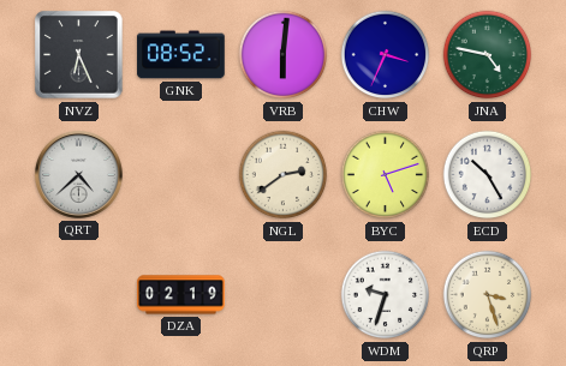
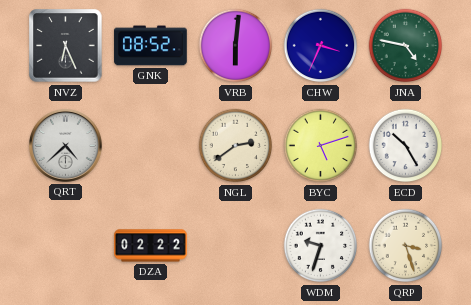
DZA: 02:19 -> 02:22 (151, 246)
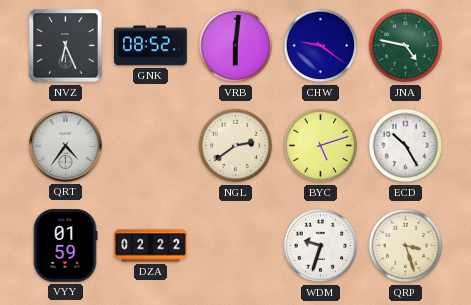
CHW: 3:34 -> 9:21 (321, 46)
QRT: 4:38 -> 4:36 (65, 145)
VYY: none -> 01:59 (65, 246)
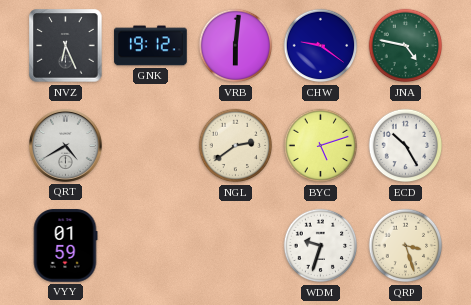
GNK: 08:52 -> 19:12 (151, 46)
QRT: 4:36 -> 4:40 (65, 145)
DZA: 02:22 -> none (151, 246)
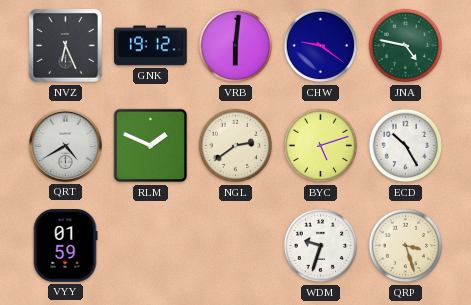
RLM: none -> 1:49 (151, 146)
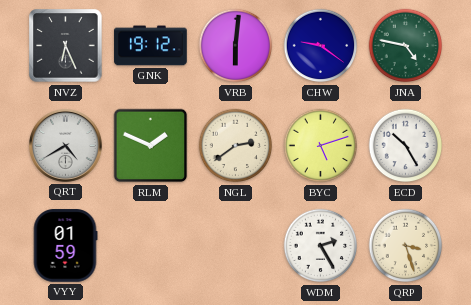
WDM: 9:33 -> 2:25 (321, 246)
